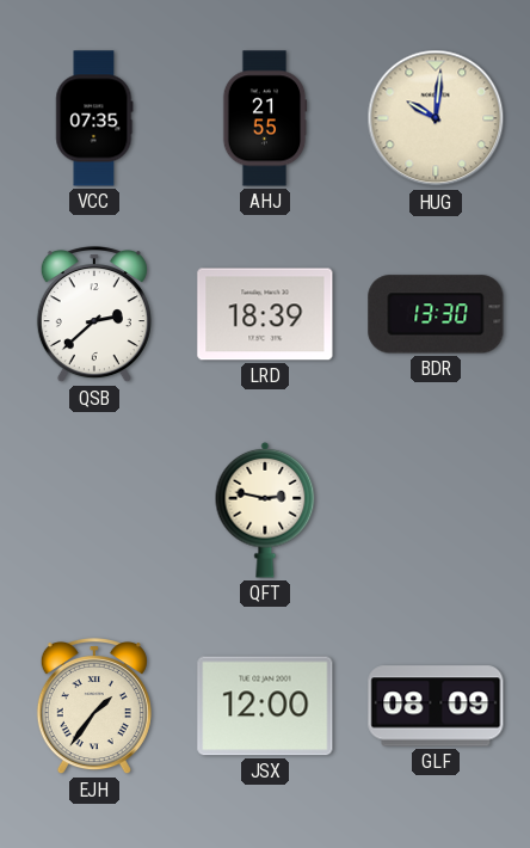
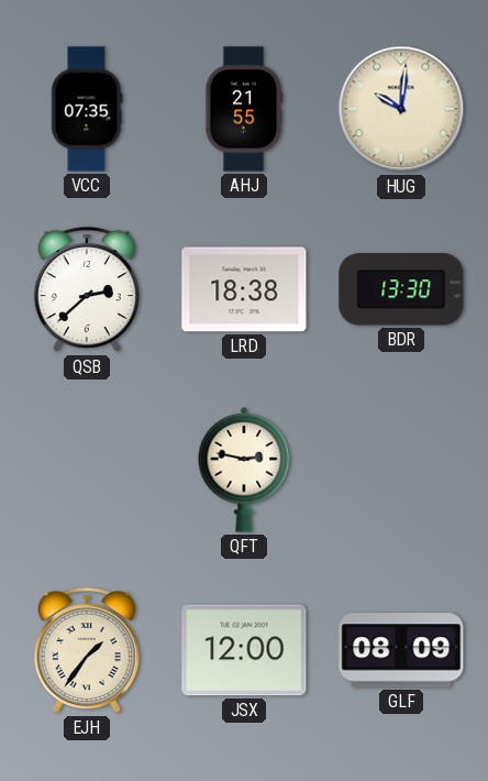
LRD: 18:39 -> 18:38 (244, 289)
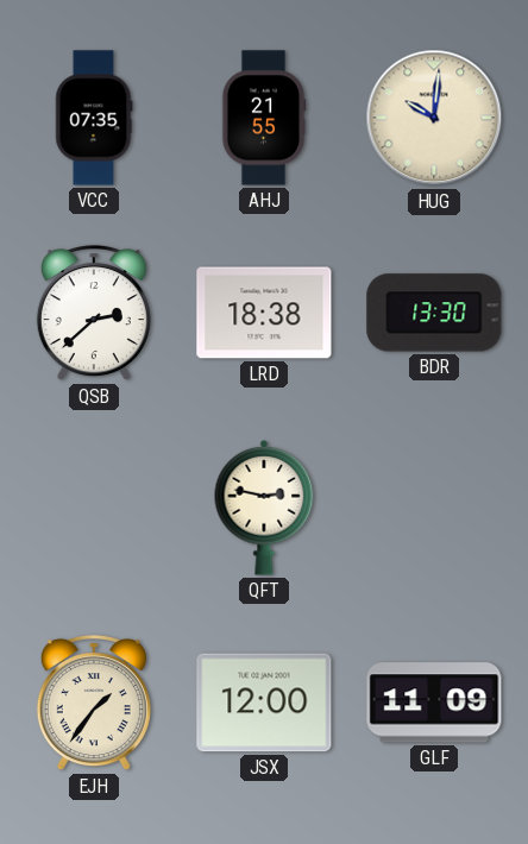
GLF: 08:09 -> 11:09 (434, 703)
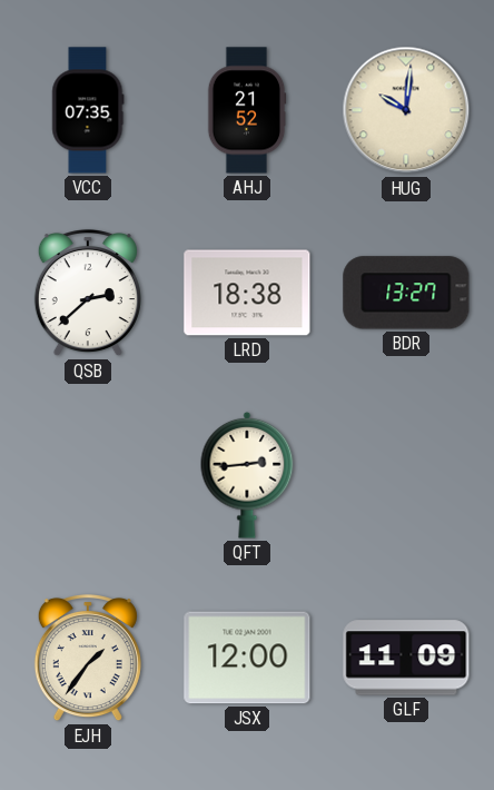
AHJ: 21:55 -> 21:52 (247, 110)
BDR: 13:30 -> 13:27 (406, 293)
QFT: 2:47 -> 2:44 (247, 475)
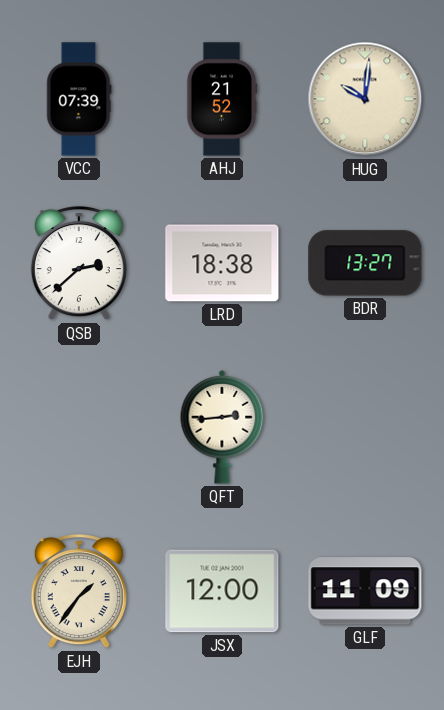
VCC: 07:35 -> 07:39 (79, 99)
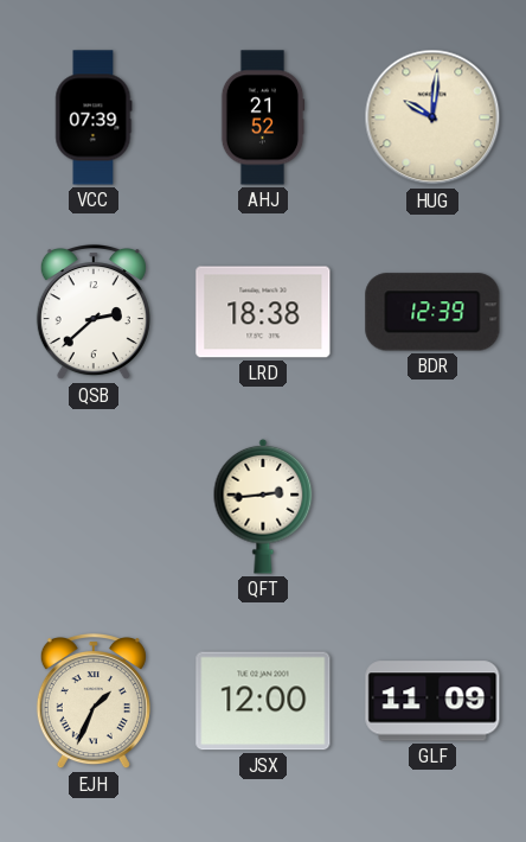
BDR: 13:27 -> 12:39 (432, 312)
EJH: 1:36 -> 1:34 (94, 701)
